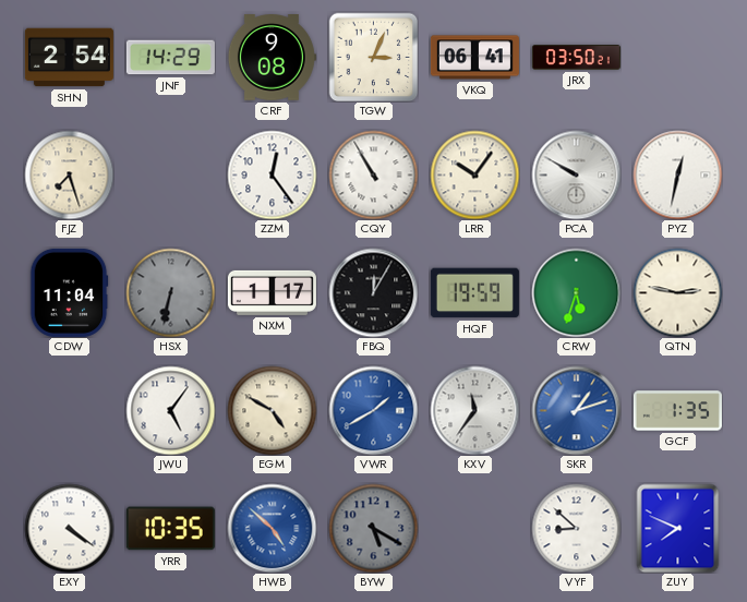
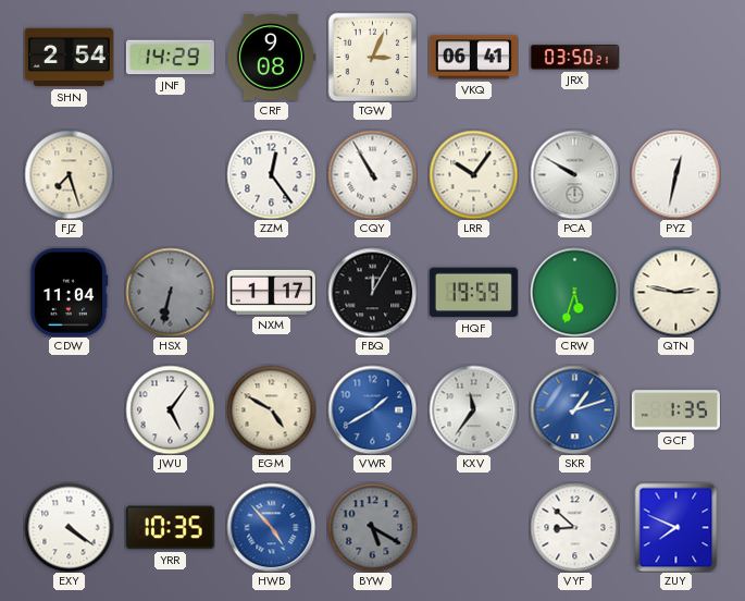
HWB: 4:52 -> 4:53 (271, 527)
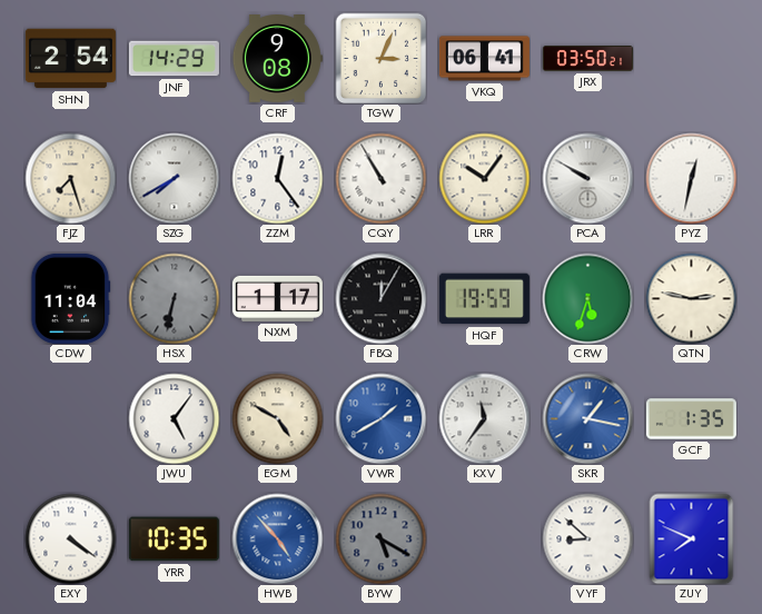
SZG: none -> 7:40 (174, 178)
SKR: 1:12 -> 1:17 (587, 418)
